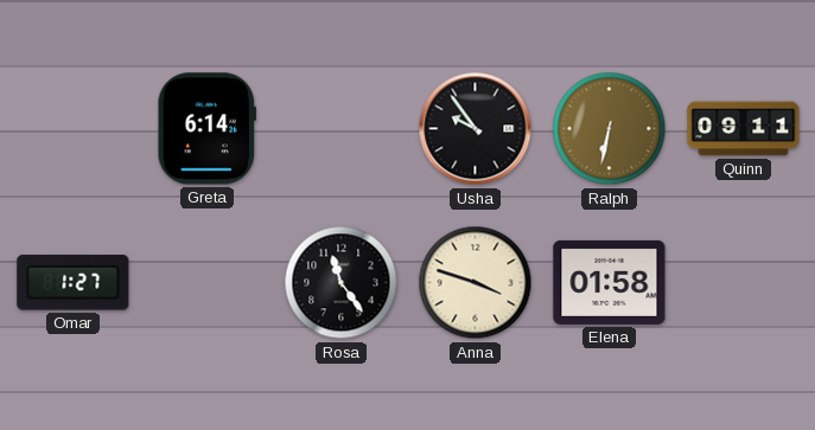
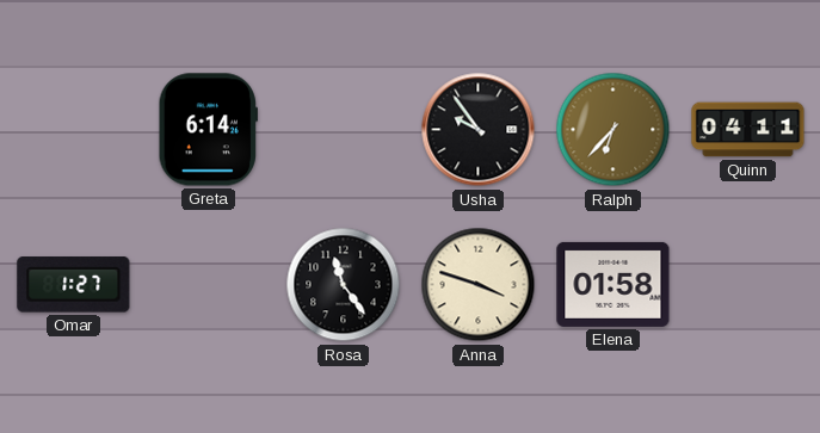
Ralph: 6:32 -> 6:37 (614, 130)
Quinn: 09:11 -> 04:11 (748, 130)
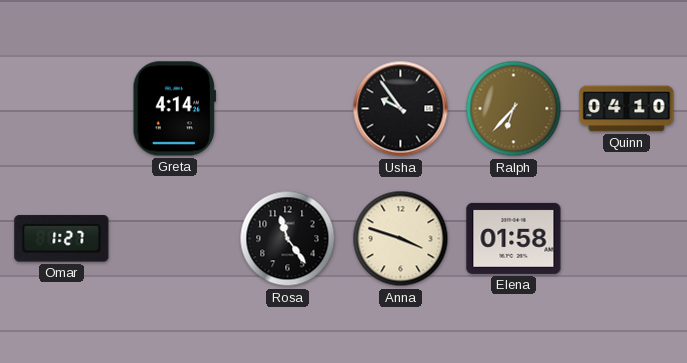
Greta: 6:14 -> 4:14 (174, 109)
Quinn: 04:11 -> 04:10 (627, 109)
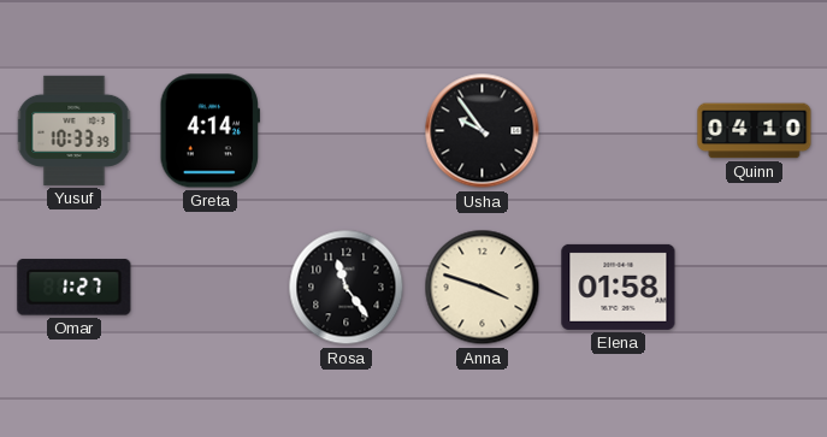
Yusuf: none -> 10:33 (75, 130)
Ralph: 6:37 -> none (514, 109)
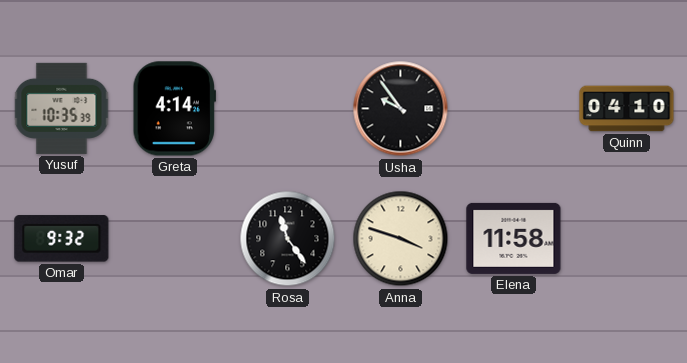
Yusuf: 10:33 -> 10:35 (62, 108)
Omar: 1:27 -> 9:32 (62, 239)
Elena: 01:58 -> 11:58 (514, 238)
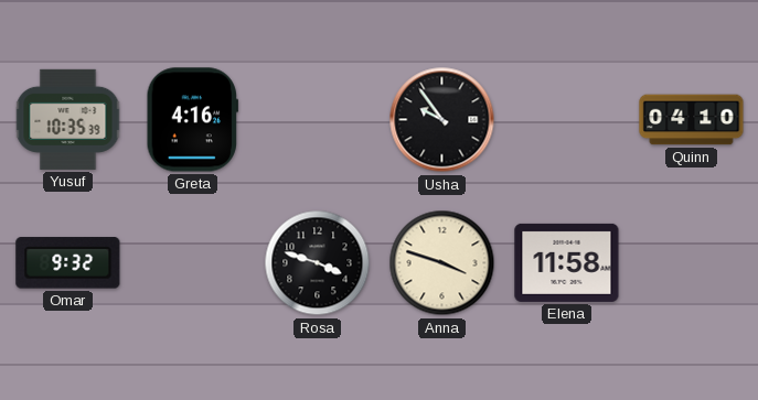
Greta: 4:14 -> 4:16 (192, 120)
Rosa: 11:24 -> 3:48 (318, 263)
